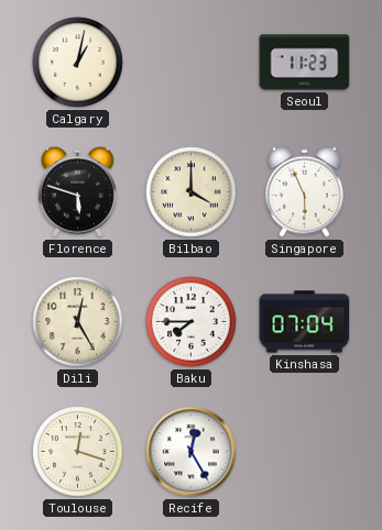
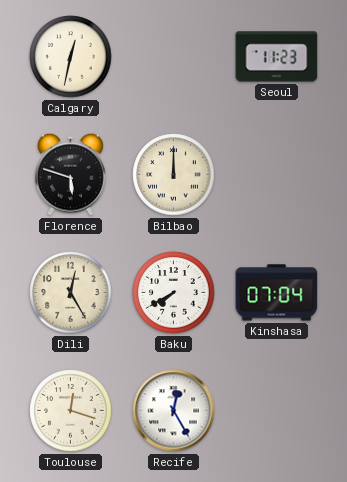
Calgary: 1:02 -> 12:32 (71, 57)
Bilbao: 4:00 -> 12:00 (174, 175)
Singapore: 5:56 -> none (304, 191)
Baku: 7:45 -> 7:40 (174, 293)
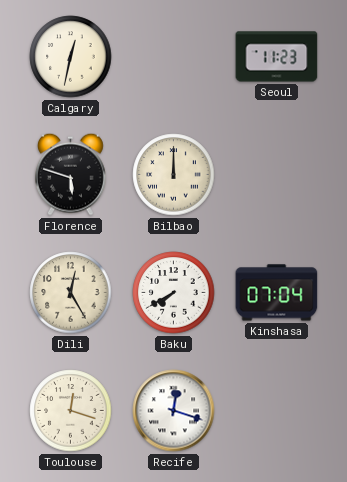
Recife: 12:25 -> 12:18 (174, 411)
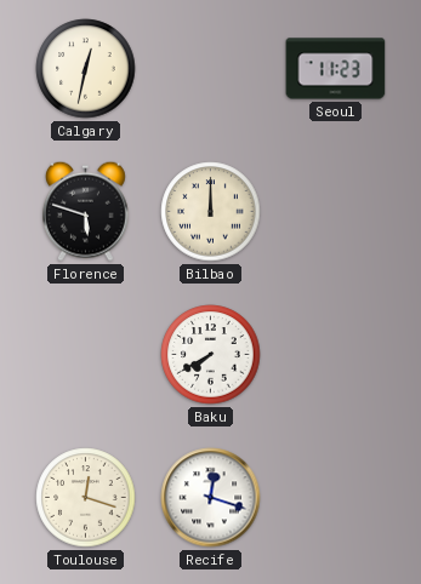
Dili: 12:25 -> none (71, 293)
Kinshasa: 07:04 -> none (277, 293)
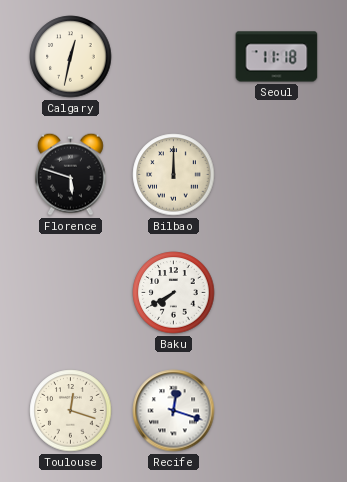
Seoul: 11:23 -> 11:18 (277, 57)
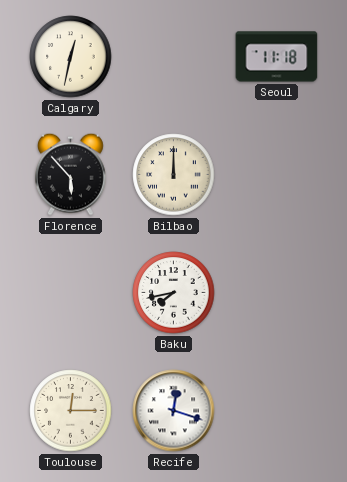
Florence: 5:48 -> 5:53 (70, 174)
Baku: 7:40 -> 7:43 (174, 293)
Toulouse: 12:18 -> 12:15 (71, 411)
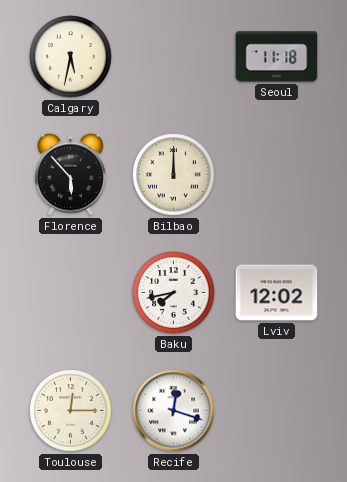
Calgary: 12:32 -> 5:32 (71, 57)
Lviv: none -> 12:02 (277, 293)
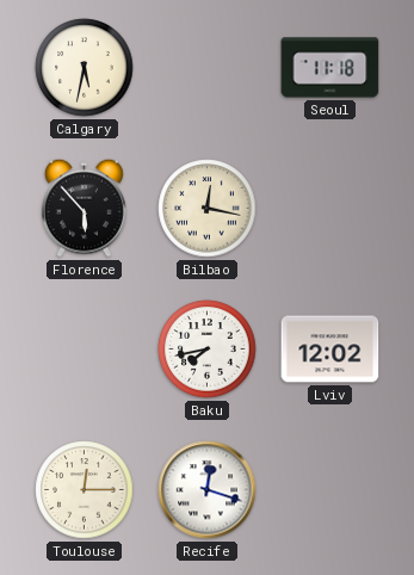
Bilbao: 12:00 -> 12:17 (208, 209)
